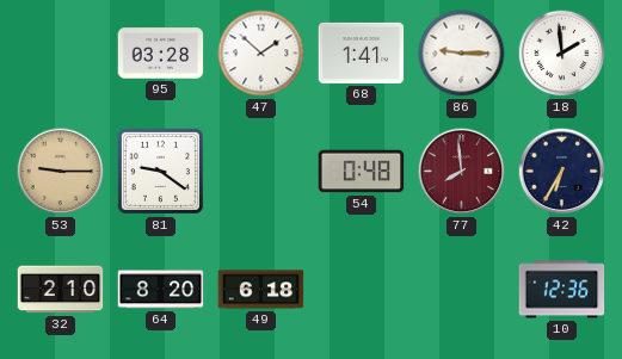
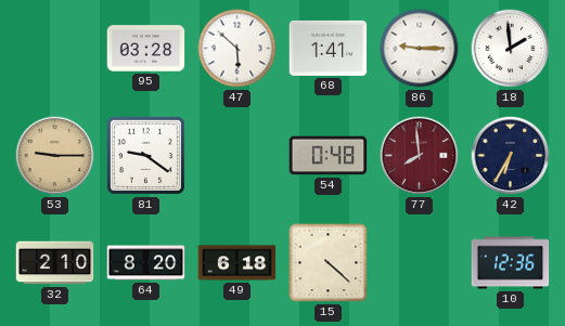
47: 1:52 -> 5:52 (237, 49)
15: none -> 4:22 (329, 263)
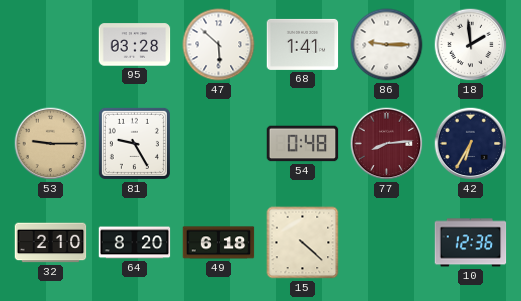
81: 9:21 -> 9:25 (134, 143)
77: 7:59 -> 8:14 (387, 144)
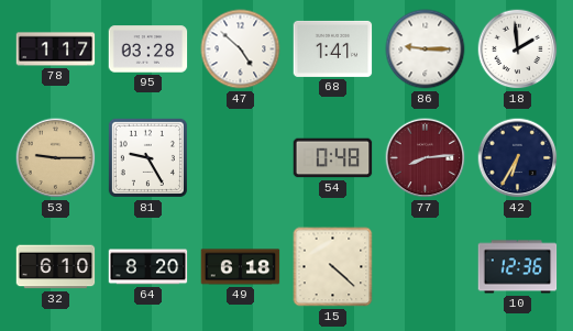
78: none -> 1:17 (56, 49)
47: 5:52 -> 4:52 (241, 49)
32: 2:10 -> 6:10 (56, 267)
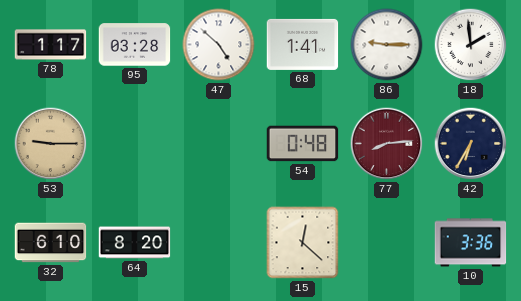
81: 9:25 -> none (147, 157)
49: 6:18 -> none (241, 267)
15: 4:22 -> 12:22 (303, 243)
10: 12:36 -> 3:36 (471, 243)
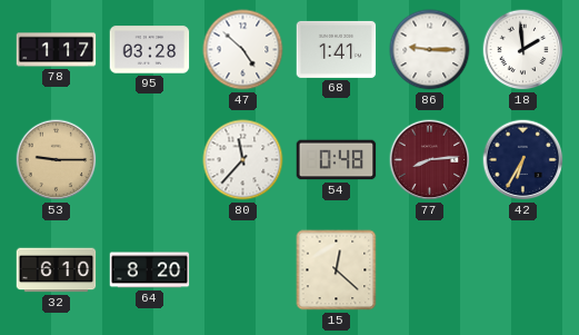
80: none -> 11:37 (243, 160)
10: 3:36 -> none (471, 243)
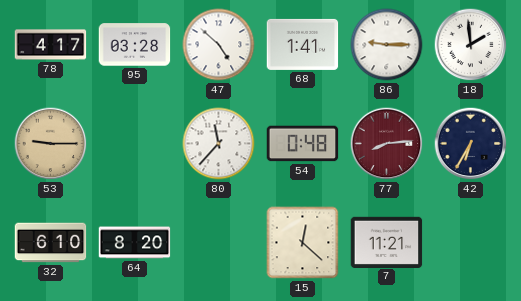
78: 1:17 -> 4:17 (51, 45)
7: none -> 11:21 (387, 242)
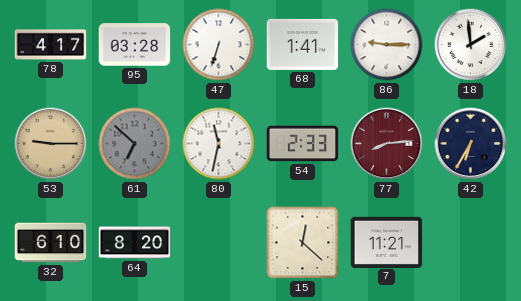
47: 4:52 -> 6:33 (219, 45)
61: none -> 6:52 (135, 144)
80: 11:37 -> 11:32 (219, 144)
54: 0:48 -> 2:33 (303, 144)
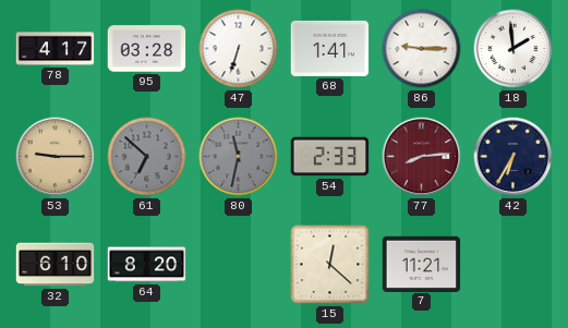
80 dial: white -> grey (239, 157)
